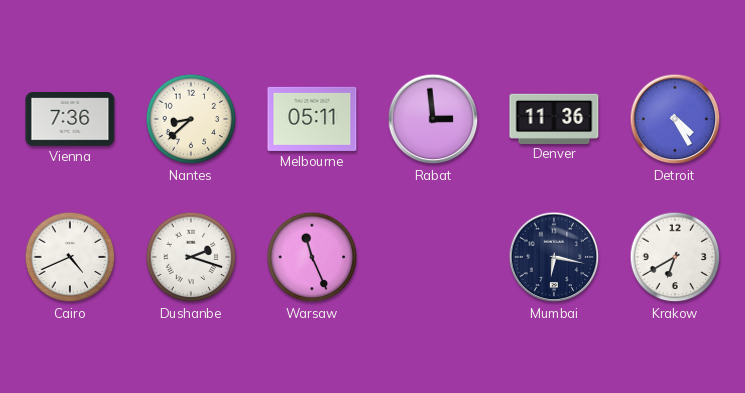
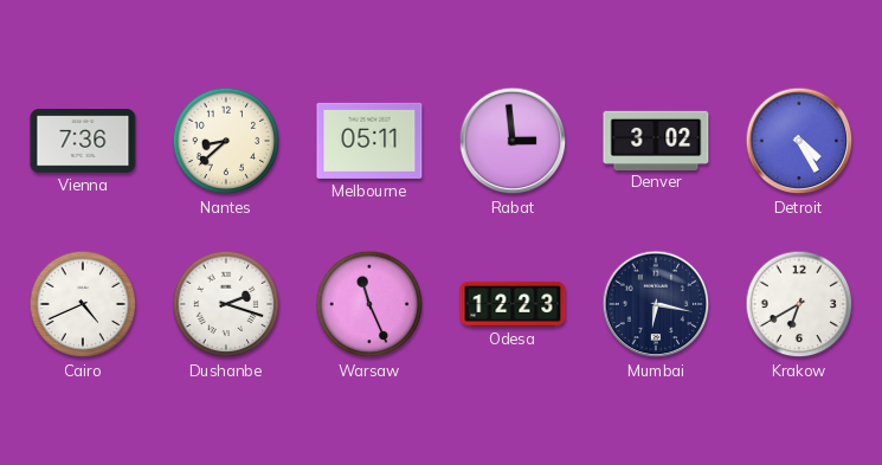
Denver: 11:36 -> 3:02 (656, 140)
Odesa: none -> 12:23 (513, 304)
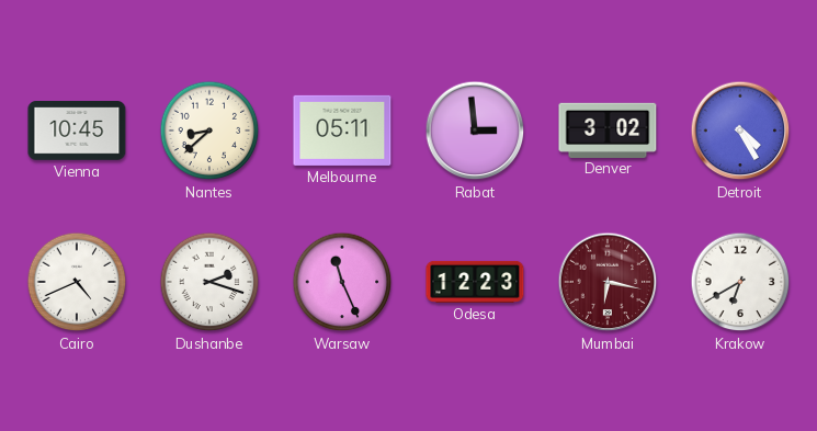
Vienna: 7:36 -> 10:45 (77, 131)
Mumbai dial: navy -> burgundy (608, 282)
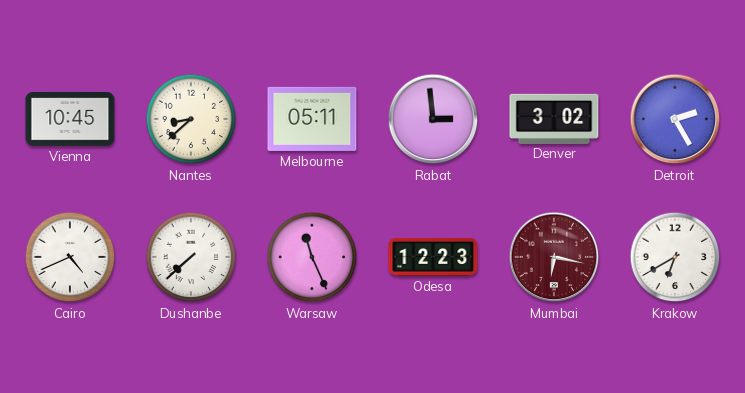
Detroit: 4:25 -> 2:25 (675, 119)
Dushanbe: 2:18 -> 7:38 (191, 257)
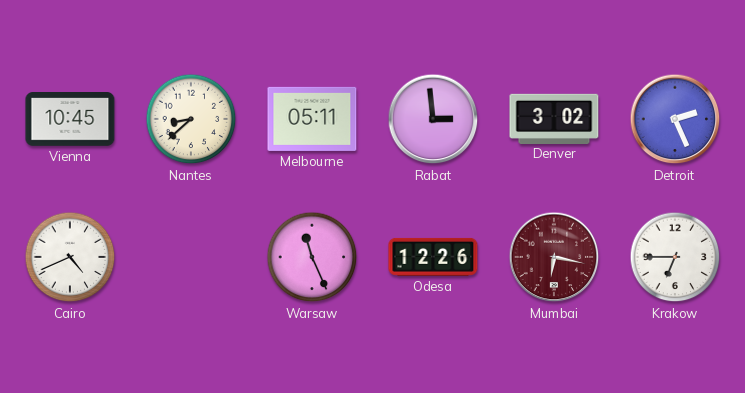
Detroit: 2:25 -> 2:26 (675, 119)
Dushanbe: 7:38 -> none (191, 257)
Odesa: 12:23 -> 12:26 (433, 257)
Krakow: 6:40 -> 6:45 (675, 257)
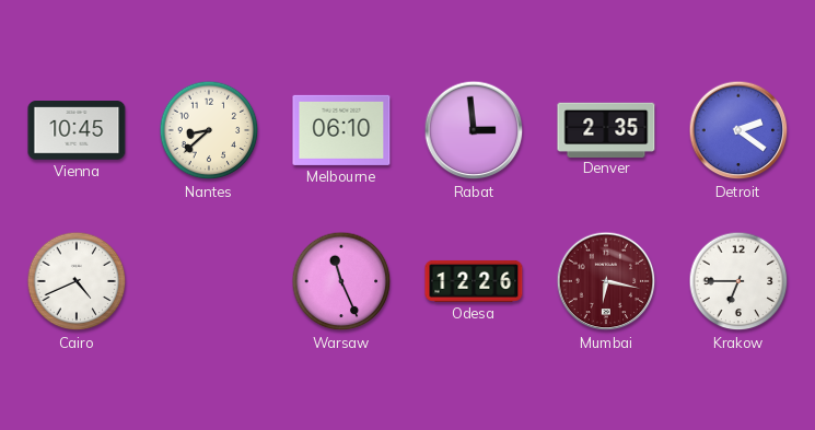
Melbourne: 05:11 -> 06:10 (341, 130)
Denver: 3:02 -> 2:35 (606, 129)
Detroit: 2:26 -> 2:21 (738, 130)
